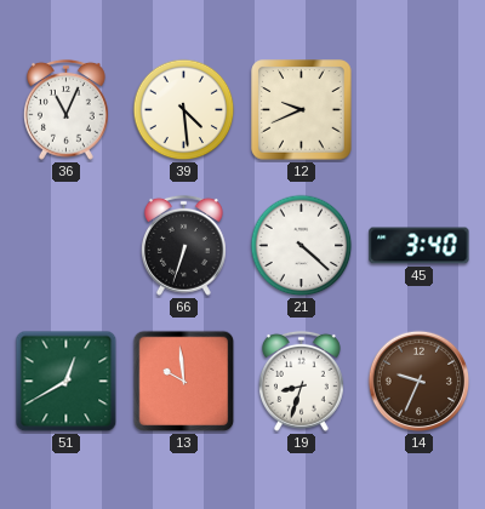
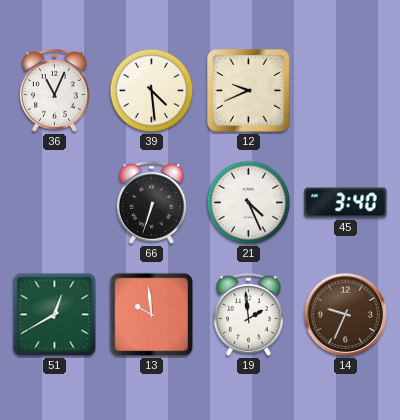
21: 4:22 -> 4:26 (249, 203)
19: 8:33 -> 1:59 (248, 314)
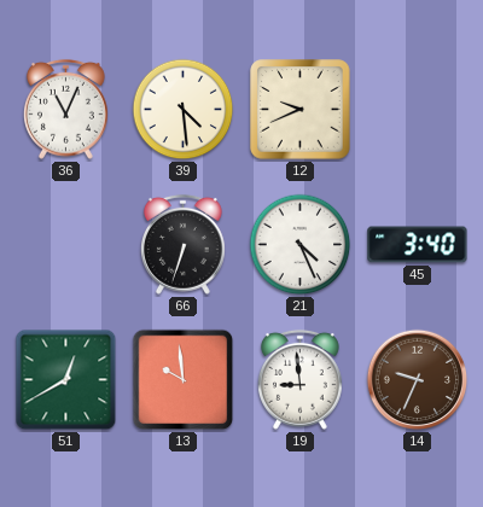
19: 1:59 -> 8:59 (299, 379)
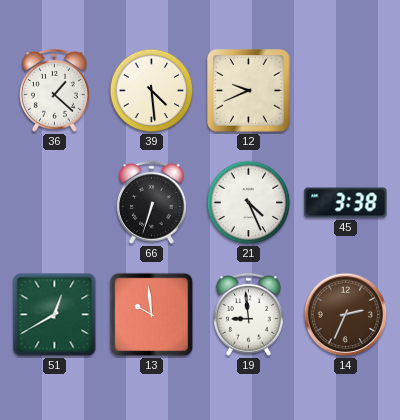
36: 11:04 -> 1:22 (54, 90)
45: 3:40 -> 3:38 (346, 203)
14: 9:34 -> 2:34 (346, 315)
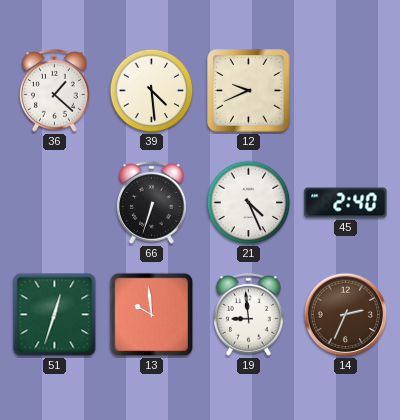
45: 3:38 -> 2:40 (346, 203)
51: 12:40 -> 12:33 (55, 315)
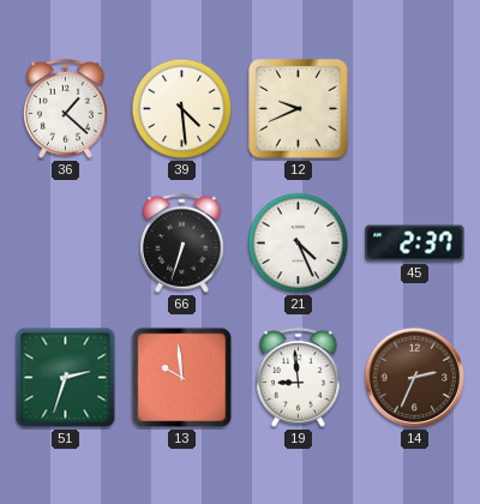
45: 2:40 -> 2:37 (415, 244)
51: 12:33 -> 2:33 (66, 378)
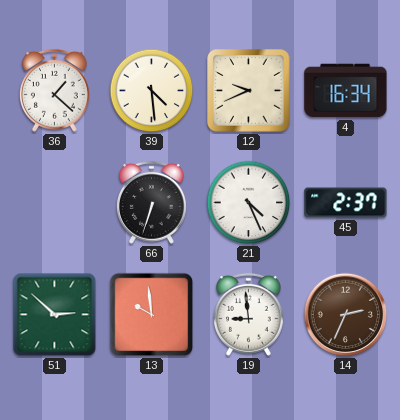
4: none -> 16:34 (346, 91)
51: 2:33 -> 2:52 (55, 315)
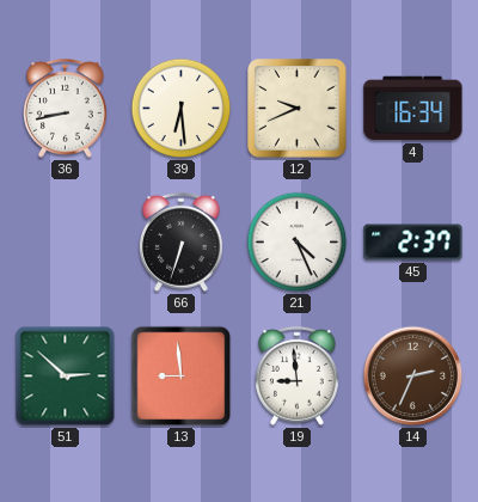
36: 1:22 -> 8:43 (65, 108)
39: 4:29 -> 6:29 (182, 109)
13: 9:59 -> 8:59 (182, 376)
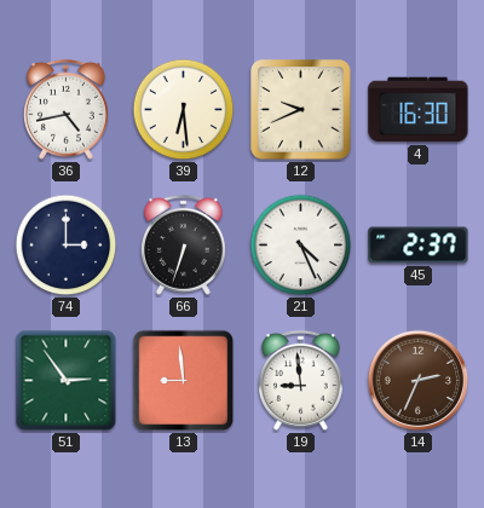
36: 8:43 -> 4:43 (65, 109)
4: 16:34 -> 16:30 (419, 110)
74: none -> 3:00 (67, 246)
51: 2:52 -> 2:54 (67, 381)
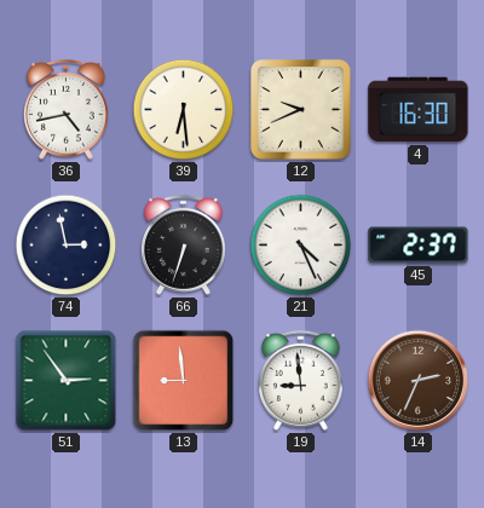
74: 3:00 -> 2:58 (67, 246)
